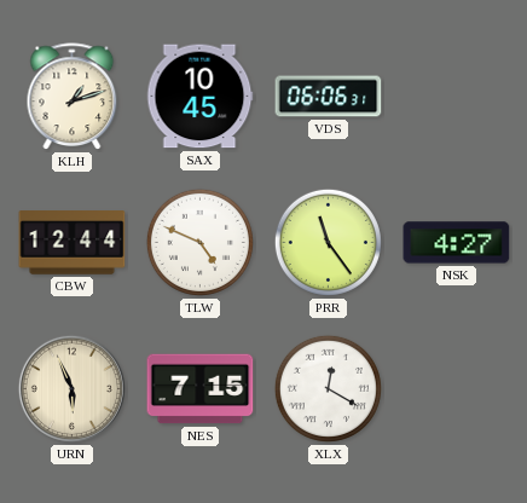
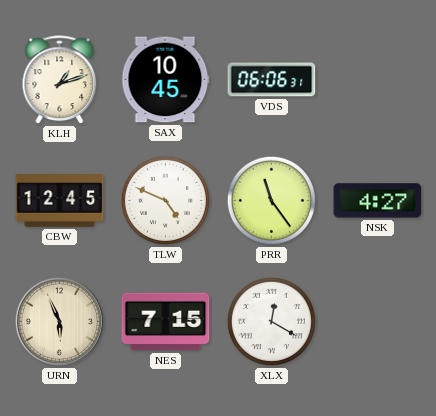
CBW: 12:44 -> 12:45 (60, 201)
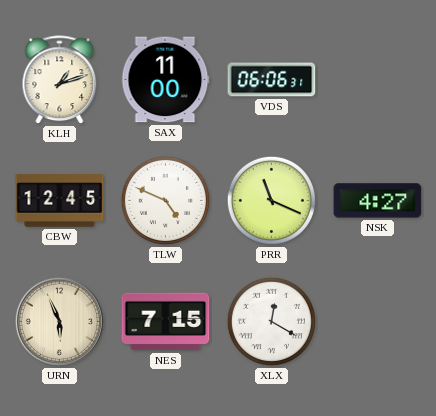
SAX: 10:45 -> 11:00 (165, 80)
PRR: 11:24 -> 11:19 (271, 200)
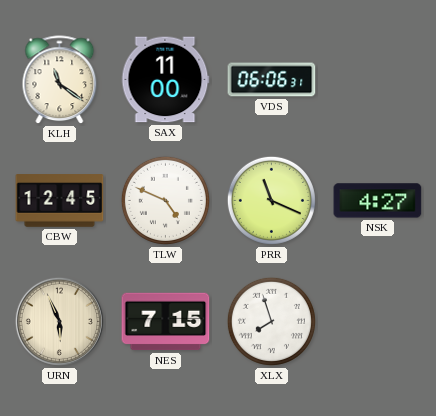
KLH: 1:12 -> 11:21 (60, 80)
XLX: 12:20 -> 7:57 (271, 321)
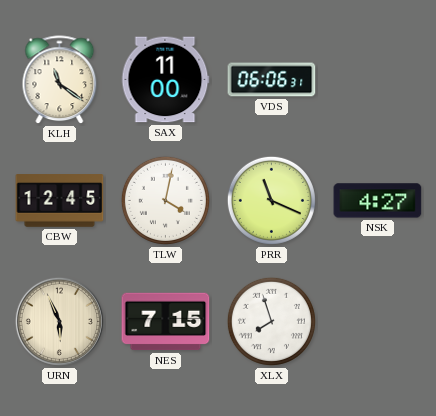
TLW: 4:49 -> 4:02 (165, 200)
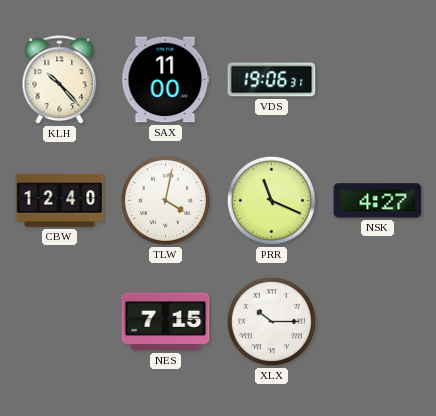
KLH: 11:21 -> 10:23 (60, 80)
VDS: 06:06 -> 19:06 (272, 80)
CBW: 12:45 -> 12:40 (60, 201)
URN: 5:56 -> none (59, 321)
XLX: 7:57 -> 10:15 (271, 321)
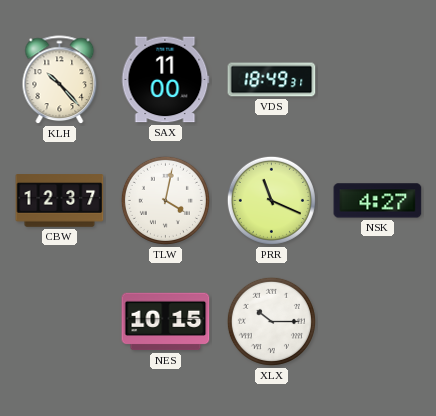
VDS: 19:06 -> 18:49 (272, 80)
CBW: 12:40 -> 12:37 (60, 201)
NES: 7:15 -> 10:15 (166, 322)
